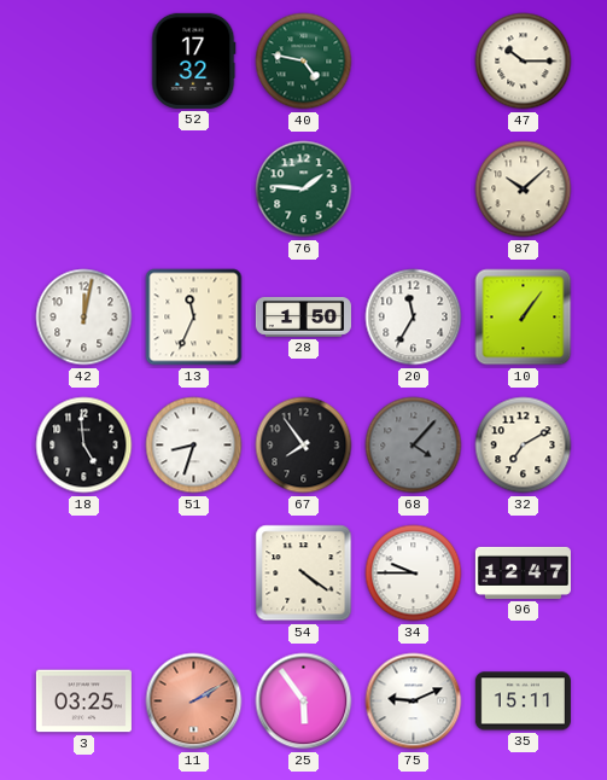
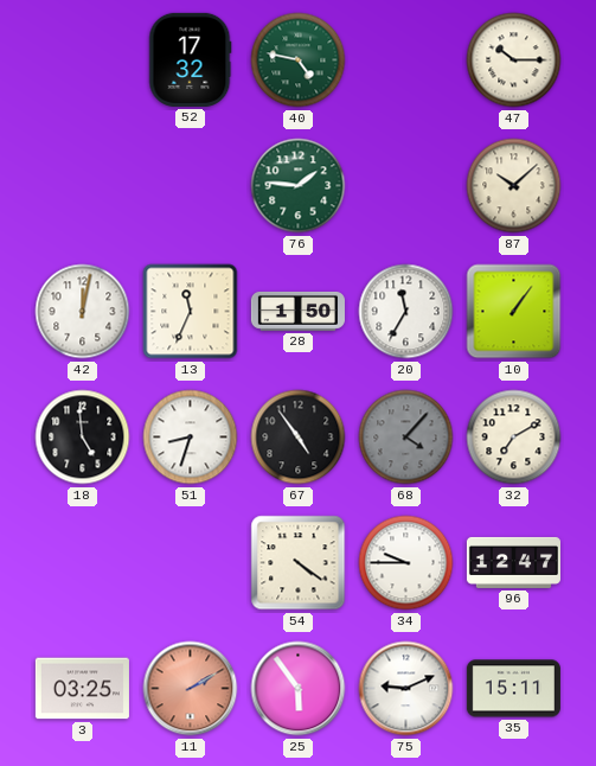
67: 7:54 -> 4:54 (299, 438)
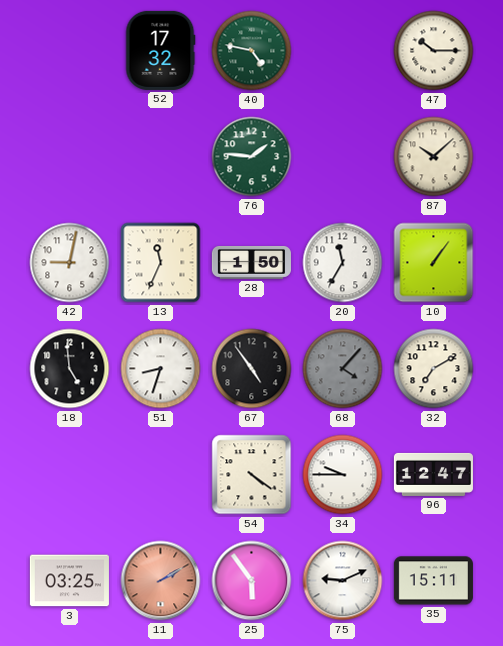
42: 12:02 -> 9:02 (70, 263)
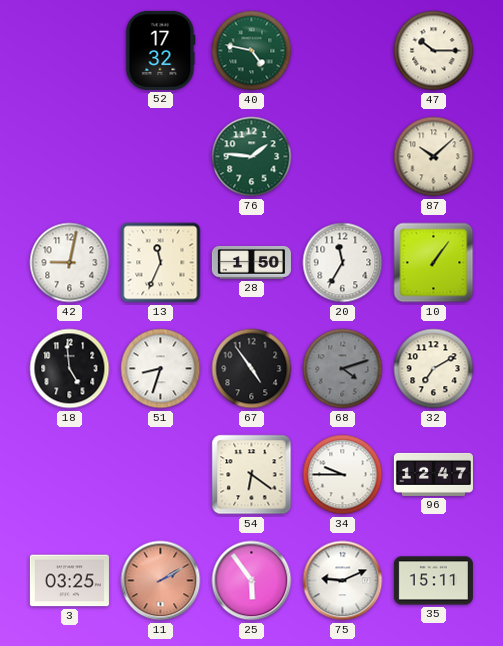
68: 4:07 -> 4:12 (343, 369)
54: 4:21 -> 6:21 (252, 475)
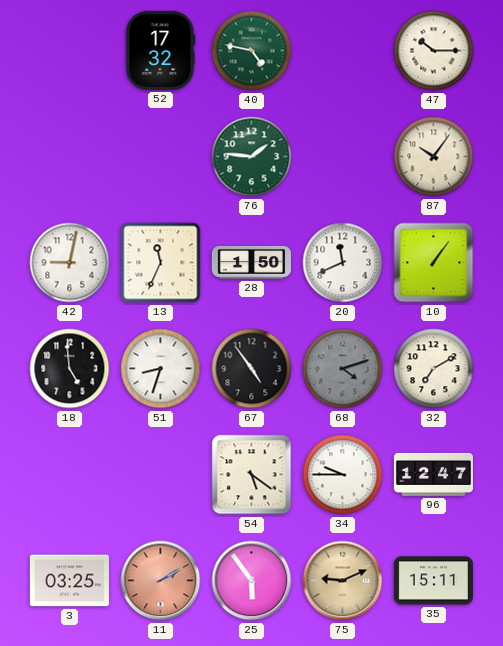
87: 10:08 -> 10:06 (434, 157)
20: 11:35 -> 11:41 (343, 263)
54: 6:21 -> 5:21 (252, 475)
75 dial: white -> champagne (343, 581)
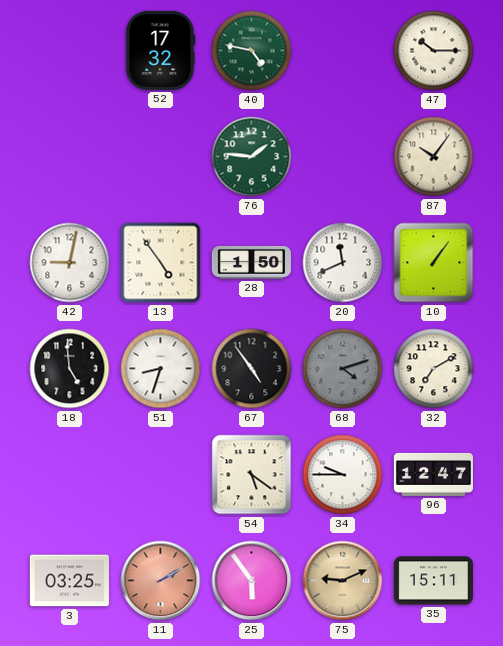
13: 11:34 -> 4:54 (161, 263)
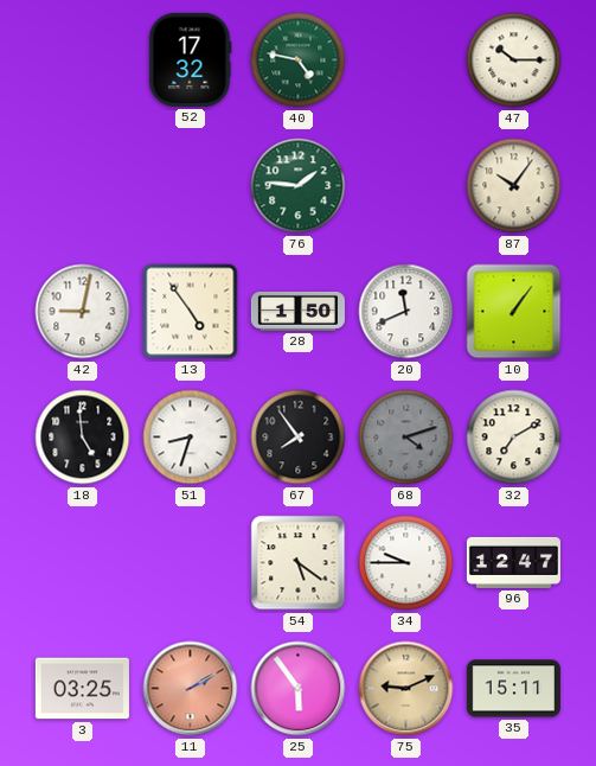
67: 4:54 -> 7:54 (299, 438)
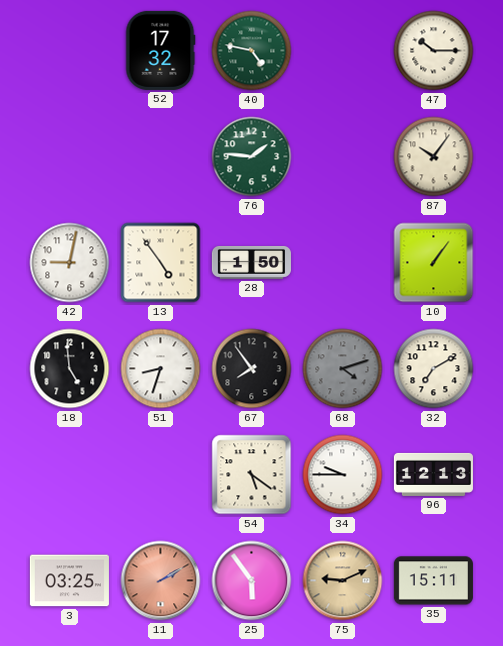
20: 11:41 -> none (406, 312)
96: 12:47 -> 12:13 (433, 474)
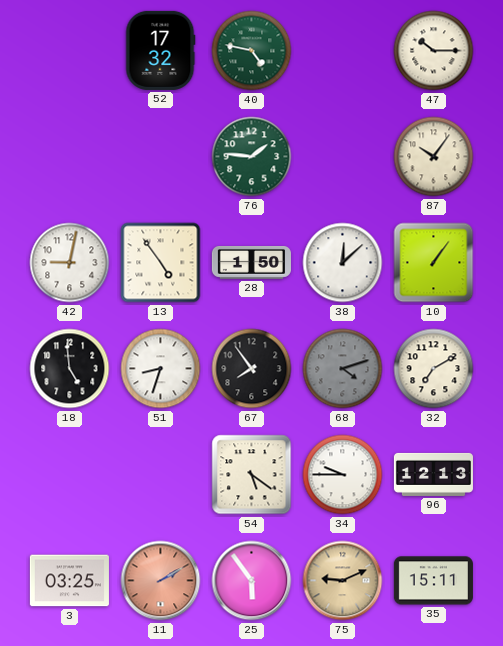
38: none -> 12:08 (343, 263)
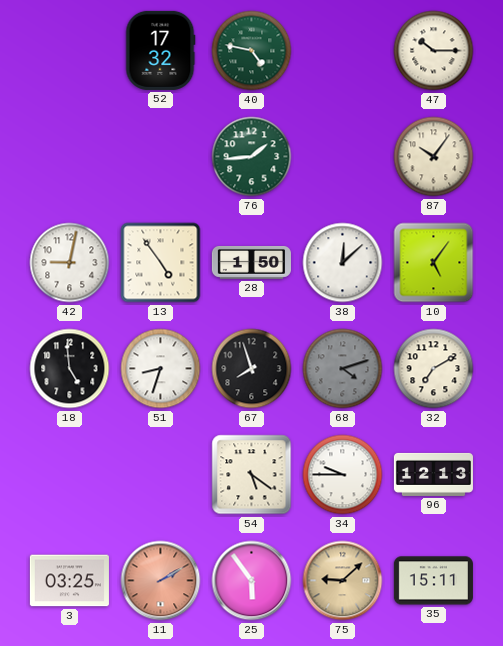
76: 1:46 -> 1:44 (252, 157)
10: 1:06 -> 5:06 (434, 263)
67: 7:54 -> 7:57 (252, 369)
75: 9:11 -> 9:08 (343, 581)
